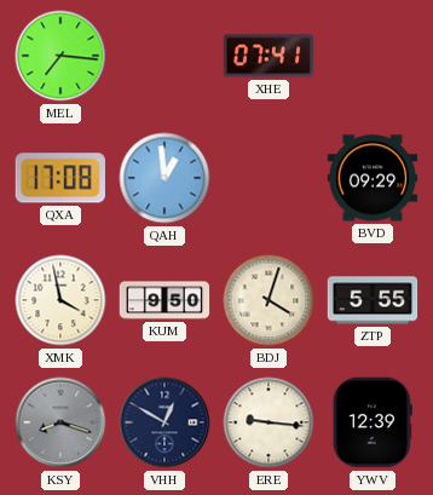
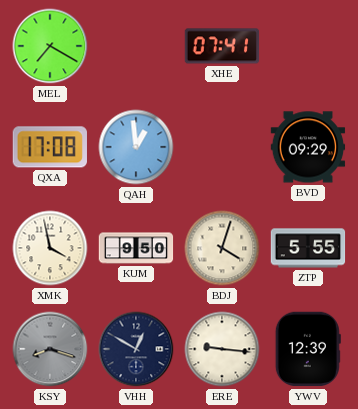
MEL: 7:16 -> 7:20 (50, 46)
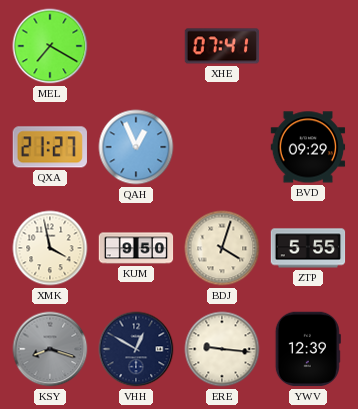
QXA: 17:08 -> 21:27 (50, 147)
QAH: 12:59 -> 12:56 (136, 147)
